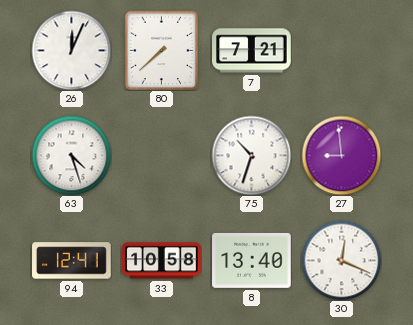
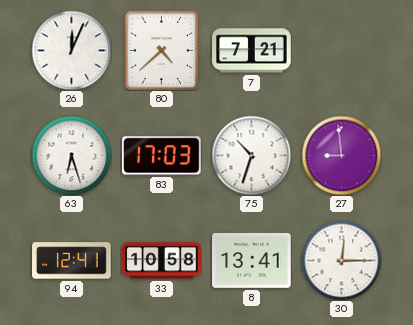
80: 7:38 -> 4:38 (162, 50)
63: 4:27 -> 6:27 (71, 155)
83: none -> 17:03 (162, 156)
8: 13:40 -> 13:41 (252, 260)
30: 12:19 -> 12:15 (341, 260)
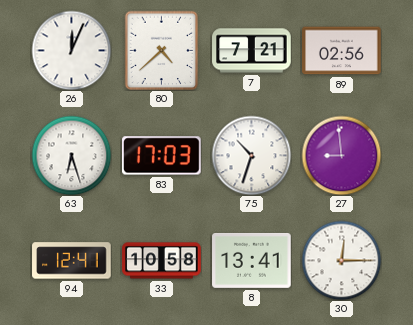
89: none -> 02:56 (342, 51)
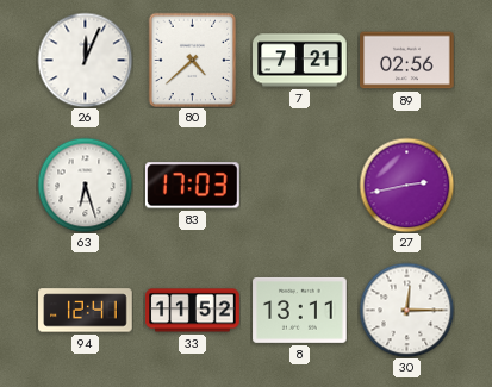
75: 10:33 -> none (251, 155)
27: 8:59 -> 2:43 (406, 185)
33: 10:58 -> 11:52 (193, 311)
8: 13:41 -> 13:11 (300, 310)
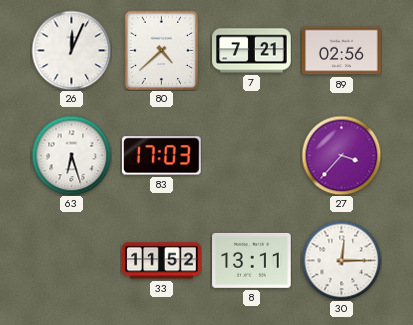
27: 2:43 -> 3:37 (341, 155)
94: 12:41 -> none (86, 311)
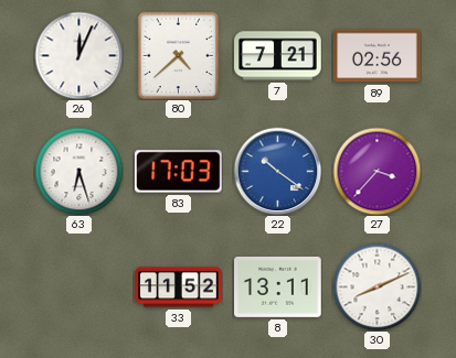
22: none -> 10:21 (277, 171)
30: 12:15 -> 8:11 (377, 286)
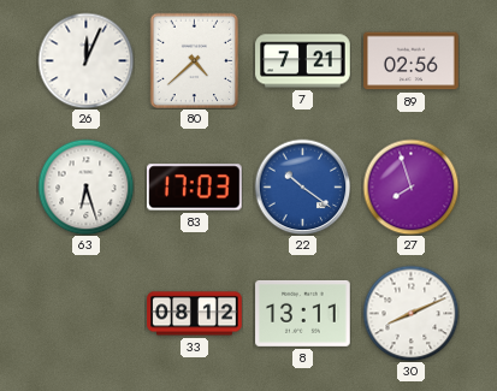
27: 3:37 -> 7:57 (410, 186)
33: 11:52 -> 08:12 (195, 314)
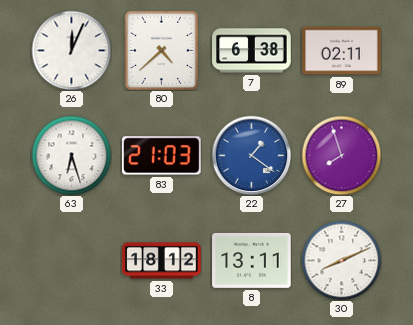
7: 7:21 -> 6:38 (252, 51)
89: 02:56 -> 02:11 (342, 51)
83: 17:03 -> 21:03 (162, 156)
22: 10:21 -> 1:21 (251, 155)
33: 08:12 -> 18:12 (162, 261)
